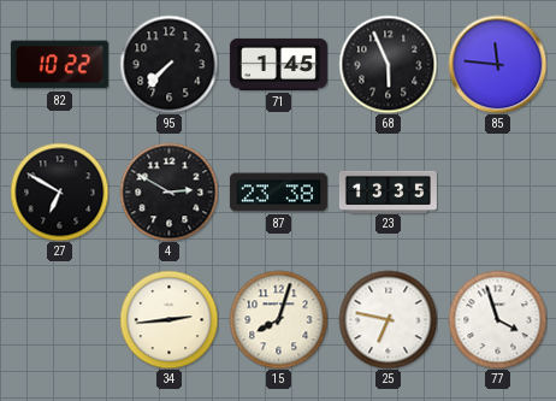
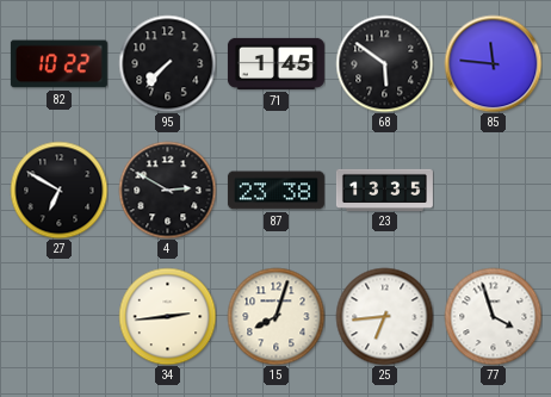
68: 5:56 -> 5:51 (384, 63)
25: 6:47 -> 6:44 (384, 316)
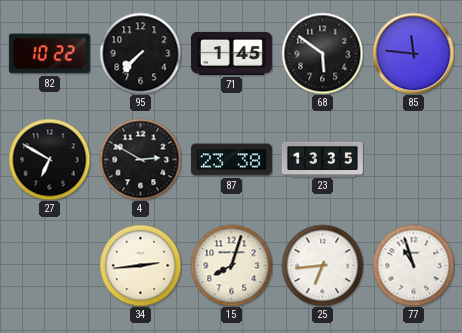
77: 3:57 -> 10:57 (413, 265)
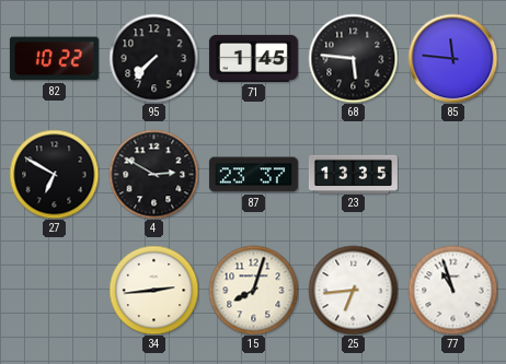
68: 5:51 -> 5:46 (353, 58)
87: 23:38 -> 23:37 (253, 175)
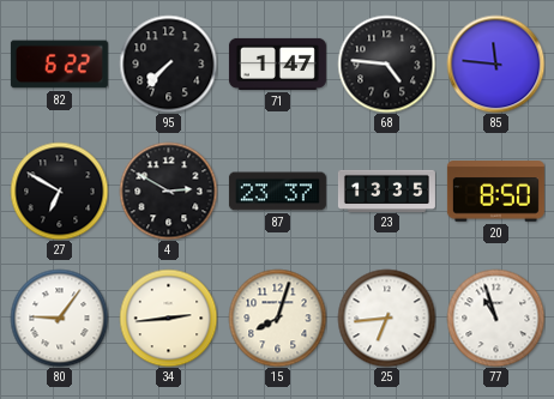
82: 10:22 -> 6:22 (59, 65)
71: 1:45 -> 1:47 (277, 64)
68: 5:46 -> 4:46 (386, 64)
20: none -> 8:50 (495, 192)
80: none -> 9:06 (59, 318)
